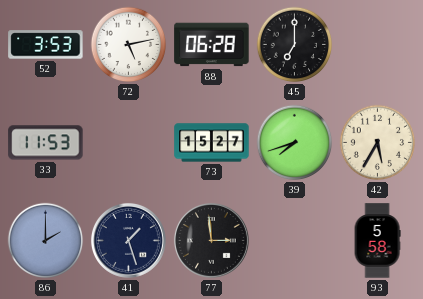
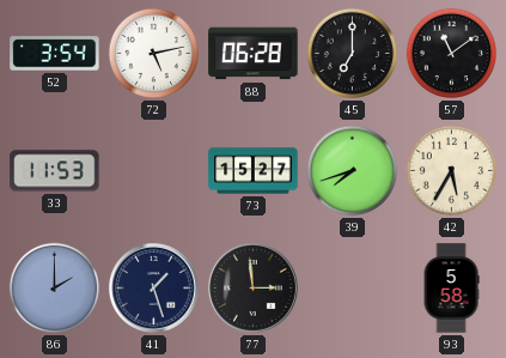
52: 3:53 -> 3:54 (55, 54)
57: none -> 11:09 (452, 54)
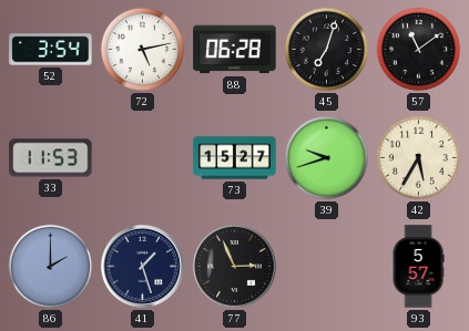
45: 7:00 -> 7:03 (327, 50)
39: 7:42 -> 9:42 (327, 158)
77: 2:59 -> 2:56 (234, 266)
93: 5:58 -> 5:57 (418, 267)
